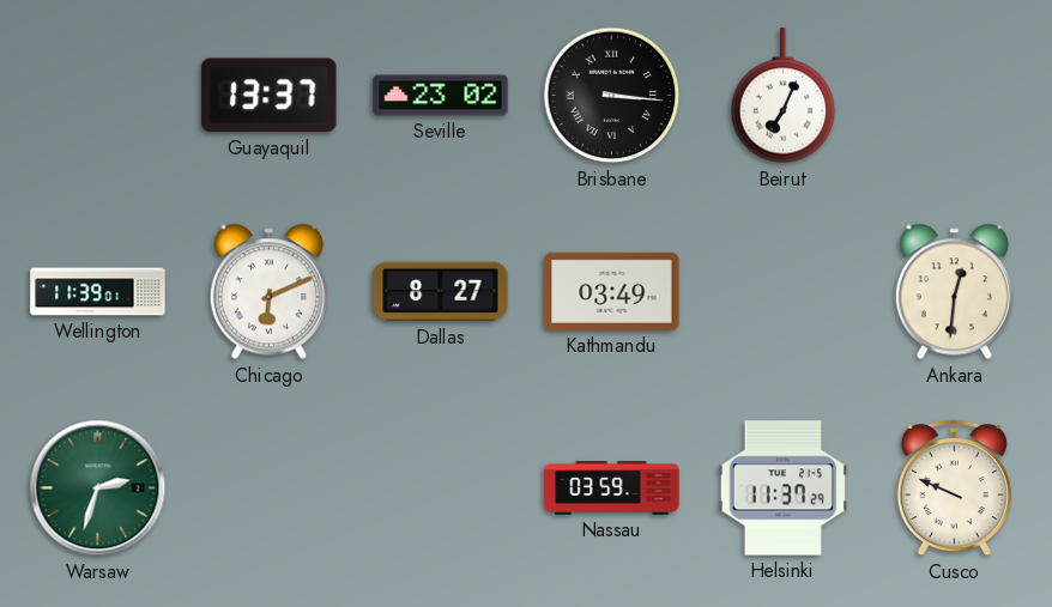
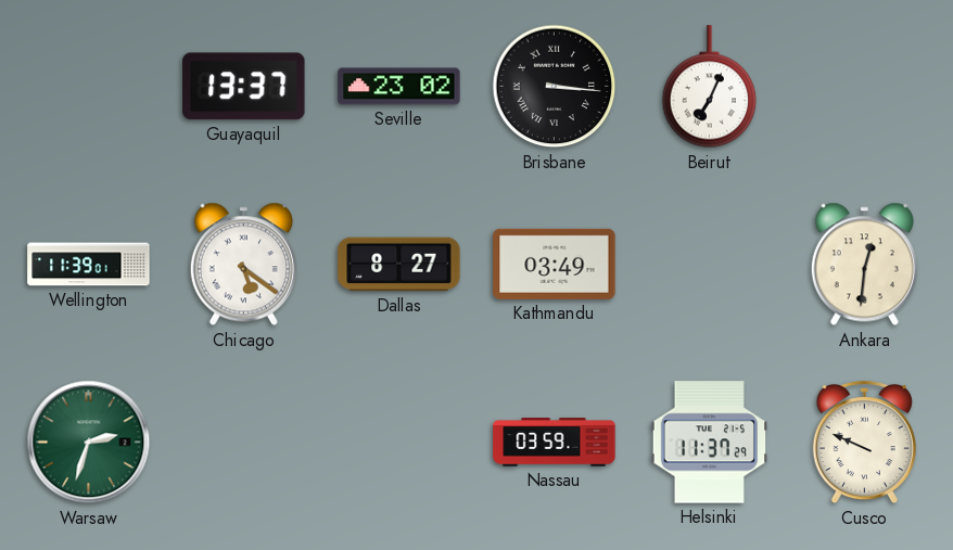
Chicago: 6:11 -> 5:21 (243, 265)
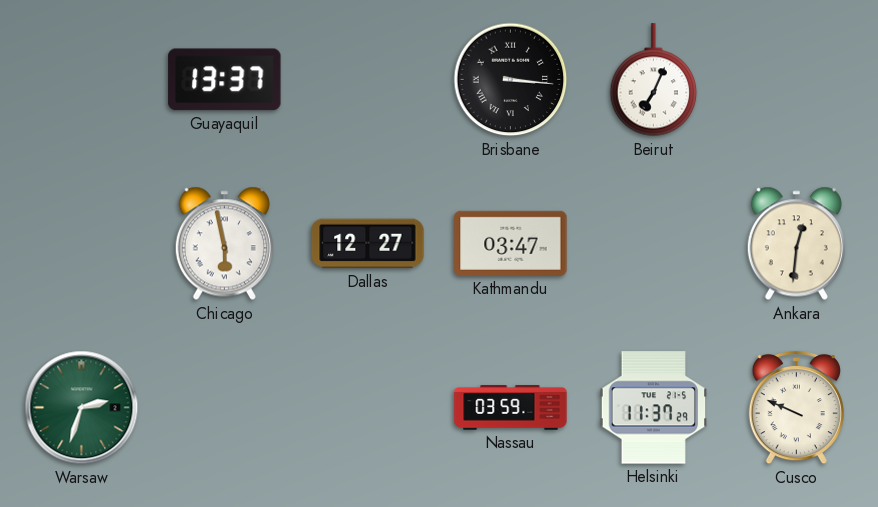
Seville: 23:02 -> none (399, 87)
Wellington: 11:39 -> none (89, 265)
Chicago: 5:21 -> 5:58 (224, 244)
Dallas: 8:27 -> 12:27 (368, 244)
Kathmandu: 03:49 -> 03:47 (511, 243)
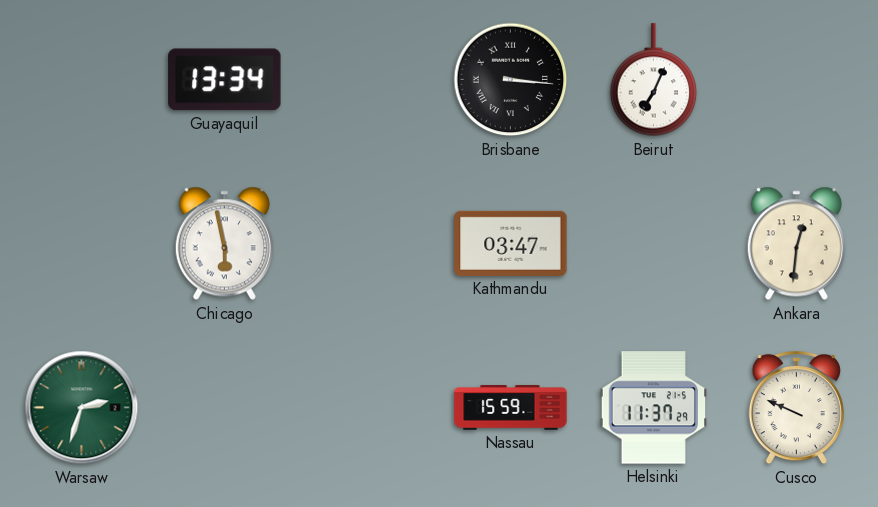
Guayaquil: 13:37 -> 13:34 (225, 80)
Dallas: 12:27 -> none (368, 244)
Nassau: 03:59 -> 15:59 (511, 408)
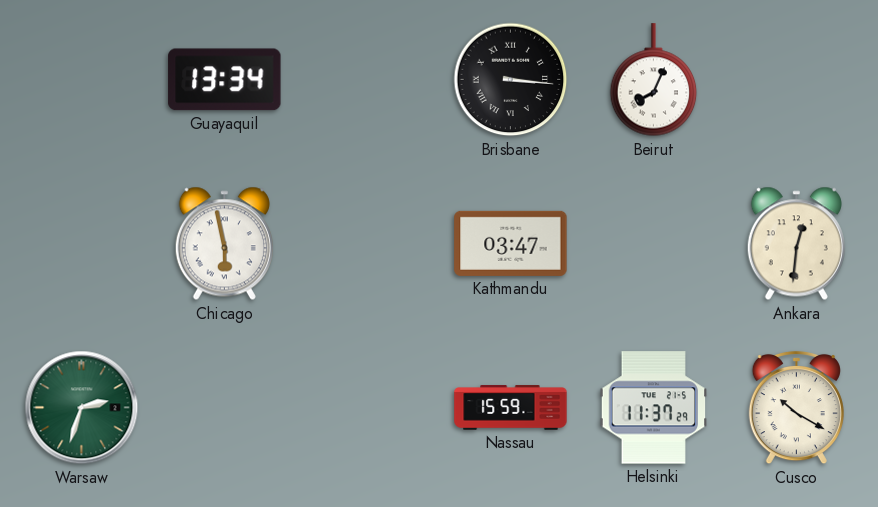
Beirut: 7:04 -> 8:04 (654, 80)
Cusco: 9:49 -> 10:20 (796, 408)
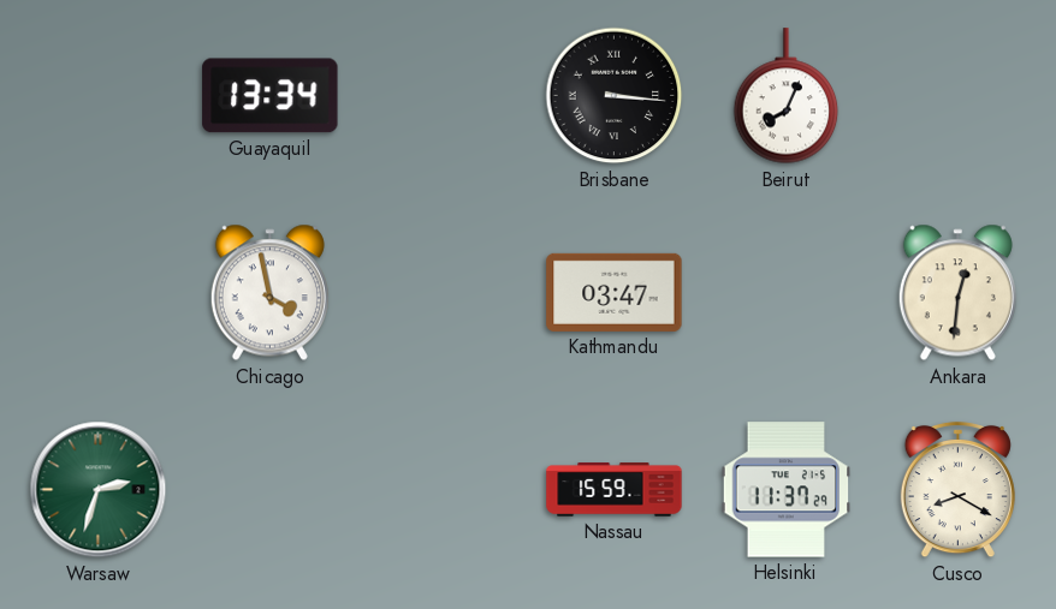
Chicago: 5:58 -> 3:58 (269, 293)
Cusco: 10:20 -> 8:20 (957, 490)
